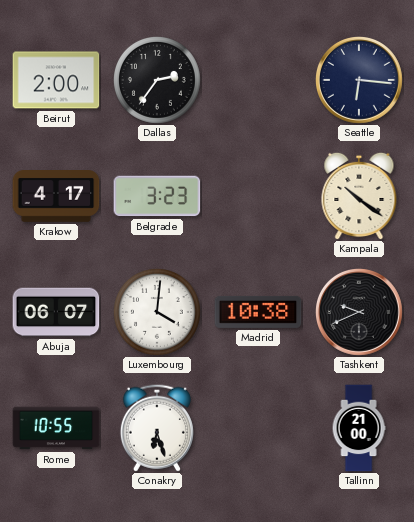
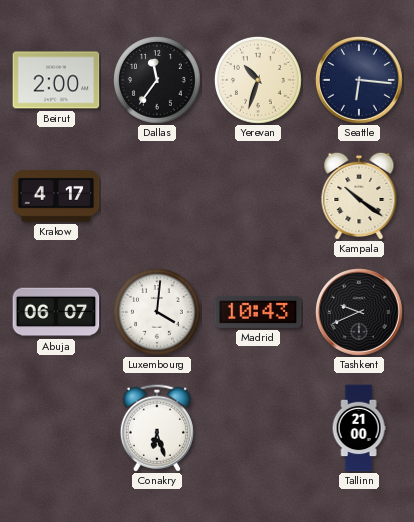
Dallas: 2:36 -> 11:36 (157, 80)
Yerevan: none -> 10:33 (258, 80)
Belgrade: 3:23 -> none (157, 196)
Madrid: 10:38 -> 10:43 (258, 312)
Rome: 10:55 -> none (56, 428)
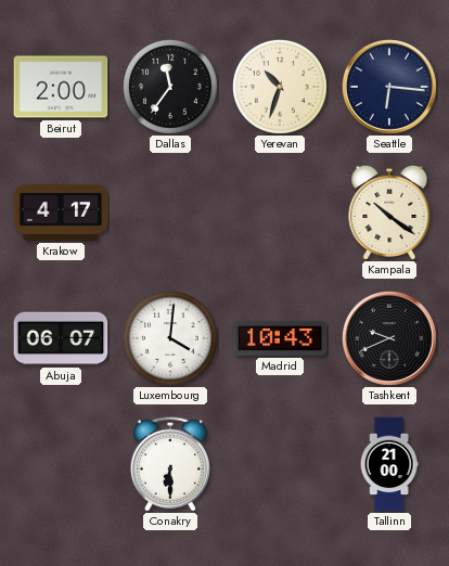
Conakry: 6:27 -> 6:30 (170, 464)
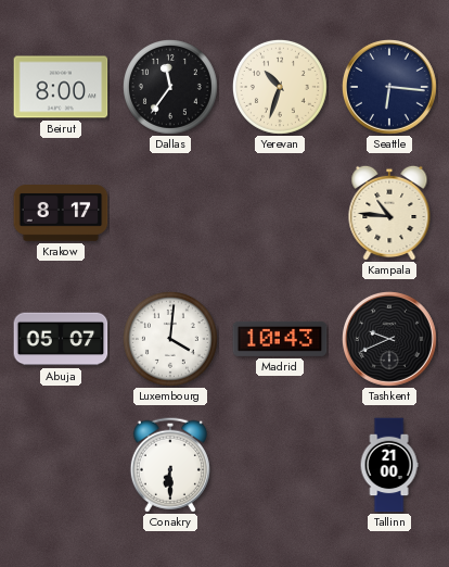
Beirut: 2:00 -> 8:00 (61, 87)
Krakow: 4:17 -> 8:17 (61, 214)
Kampala: 10:21 -> 10:46 (389, 213)
Abuja: 06:07 -> 05:07 (61, 339)
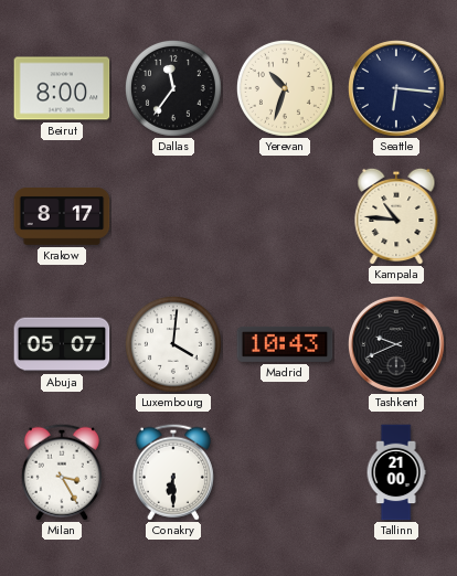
Milan: none -> 3:25 (62, 472)
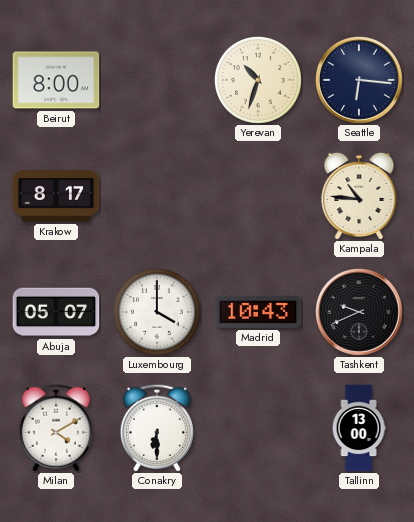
Dallas: 11:36 -> none (173, 88)
Luxembourg: 4:01 -> 4:00 (157, 312)
Milan: 3:25 -> 4:10 (56, 428)
Tallinn: 21:00 -> 13:00 (359, 428)
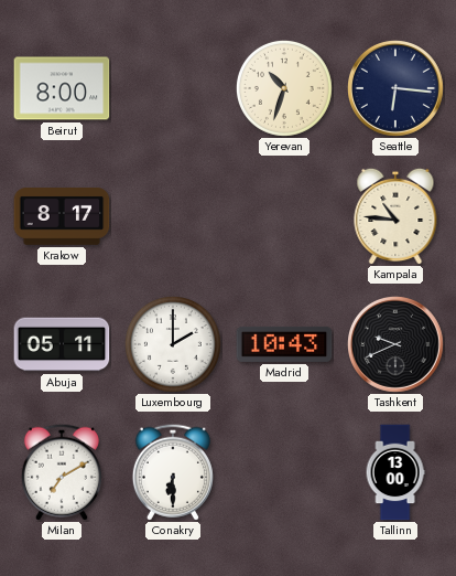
Abuja: 05:07 -> 05:11 (62, 344)
Luxembourg: 4:00 -> 2:00 (173, 344)
Milan: 4:10 -> 7:10 (62, 472)
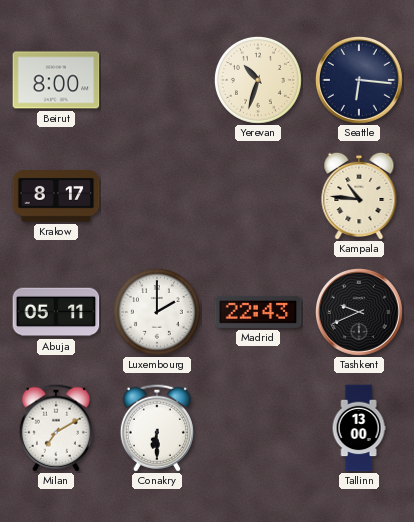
Madrid: 10:43 -> 22:43 (258, 312)
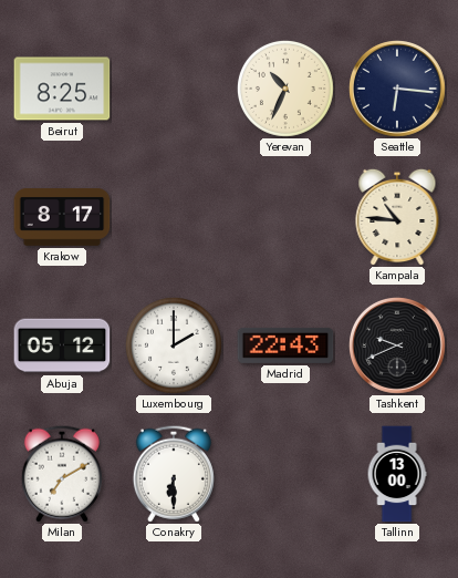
Beirut: 8:00 -> 8:25 (62, 89)
Yerevan: 10:33 -> 10:34 (285, 89)
Abuja: 05:11 -> 05:12 (62, 345)
